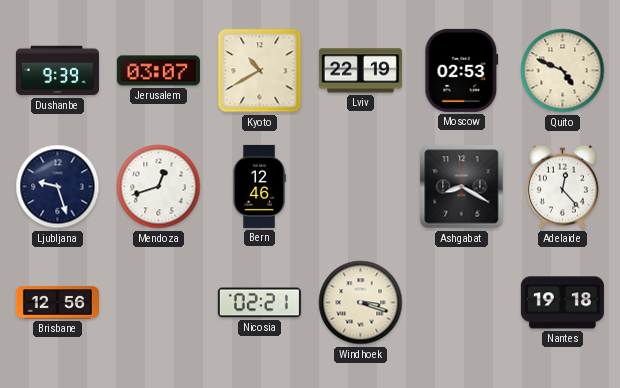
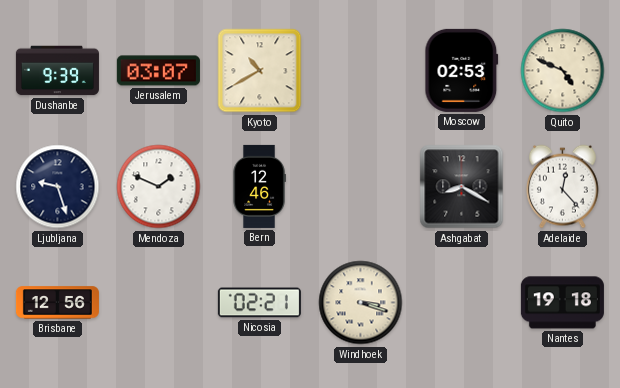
Lviv: 22:19 -> none (360, 71)
Mendoza: 12:42 -> 1:49 (159, 187)
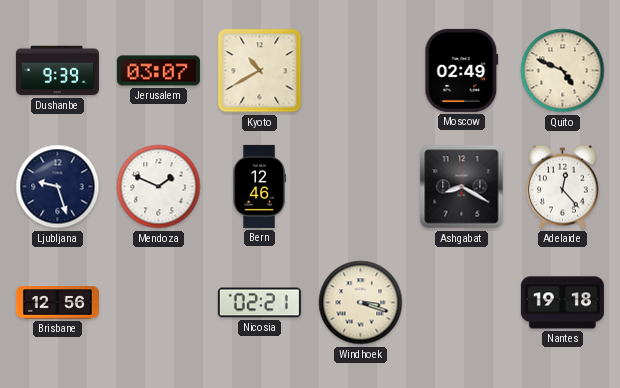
Moscow: 02:53 -> 02:49 (462, 70)
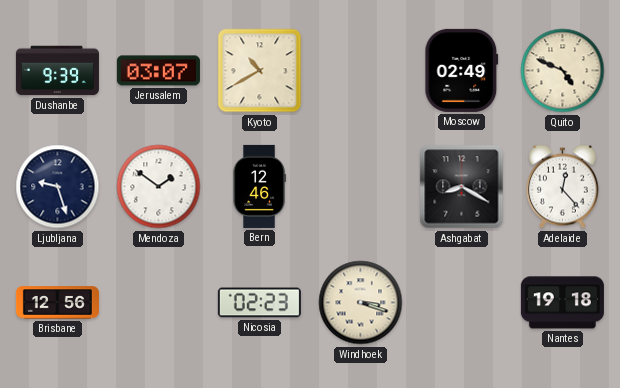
Mendoza: 1:49 -> 1:51 (159, 187)
Nicosia: 02:21 -> 02:23 (259, 303)
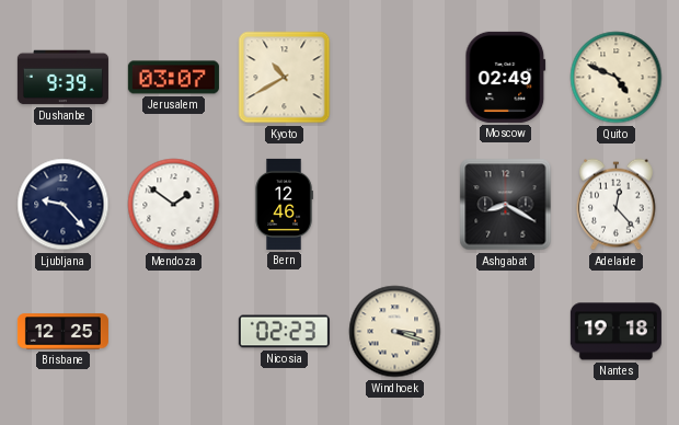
Ljubljana: 9:27 -> 9:23 (64, 205)
Brisbane: 12:56 -> 12:25 (62, 332)
